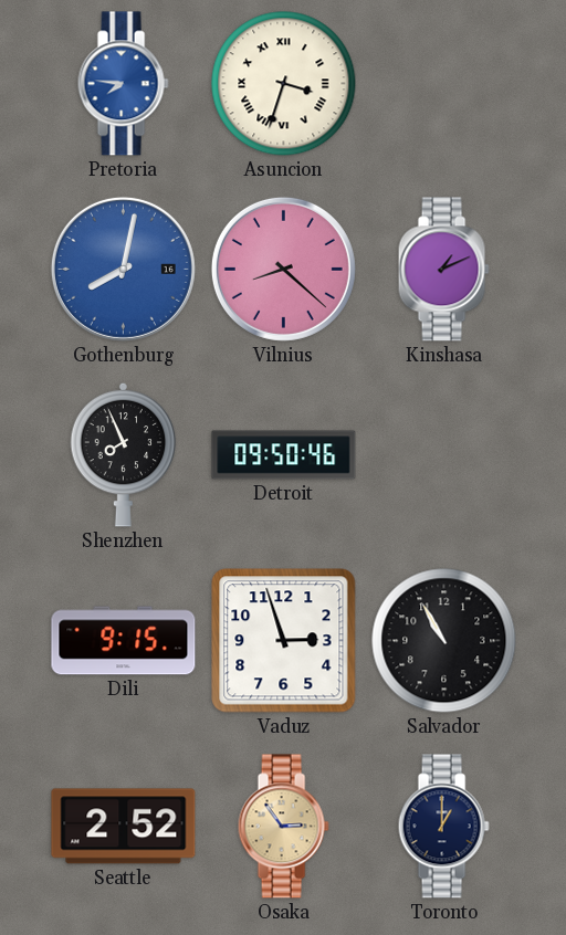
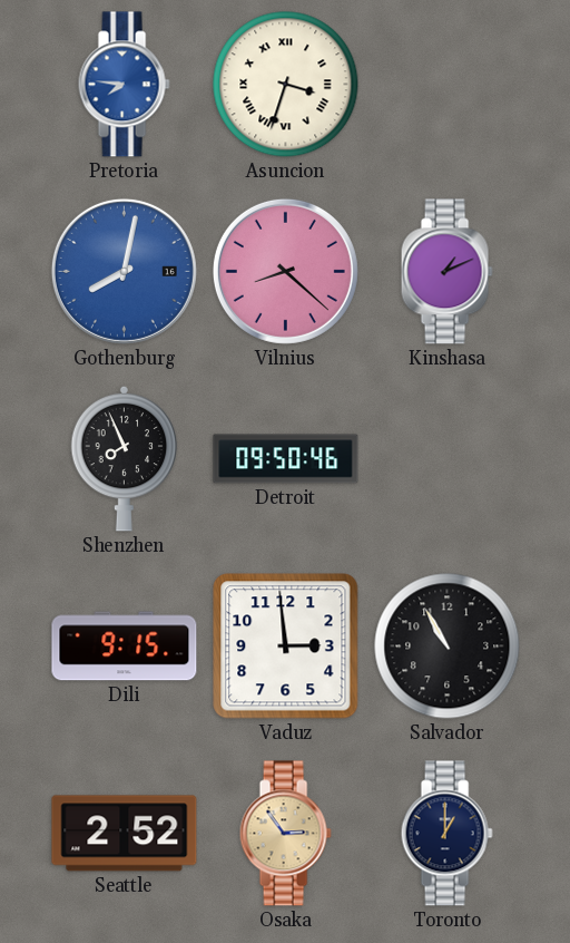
Vaduz: 2:57 -> 2:59 (286, 647)
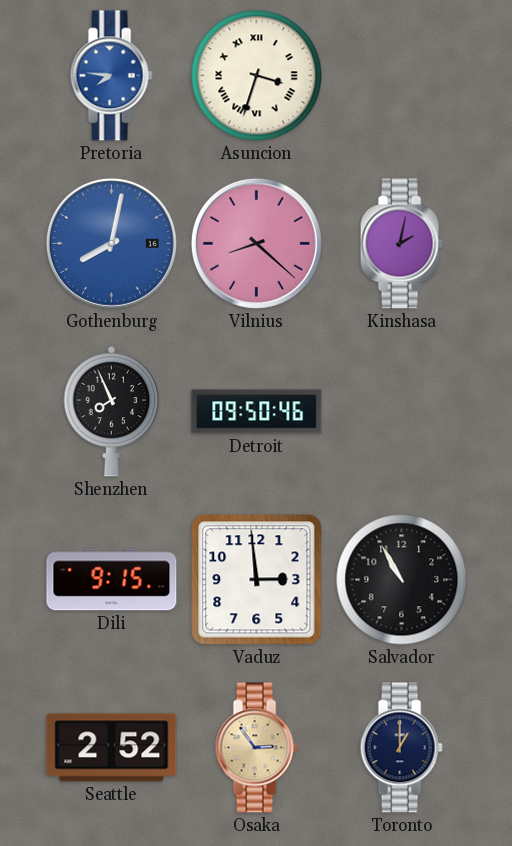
Kinshasa: 1:11 -> 2:02 (401, 244)
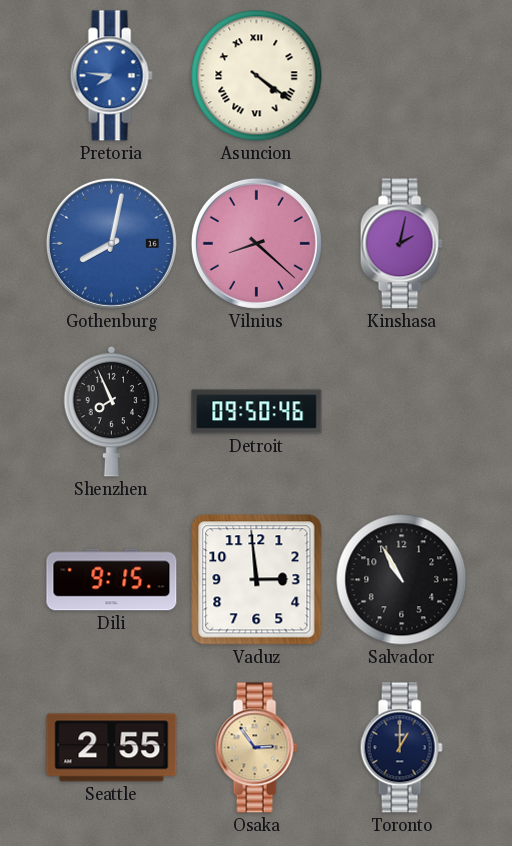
Asuncion: 3:33 -> 4:21 (257, 76)
Seattle: 2:52 -> 2:55 (112, 748)
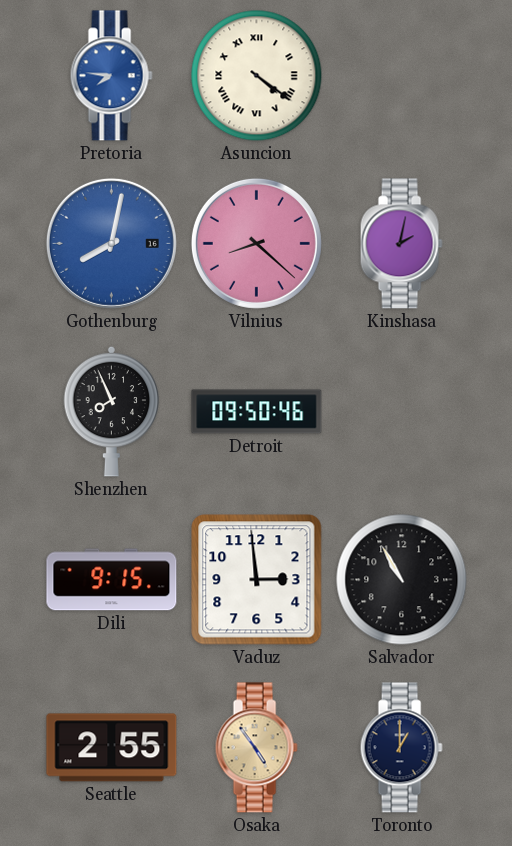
Osaka: 2:54 -> 4:54 (256, 748)
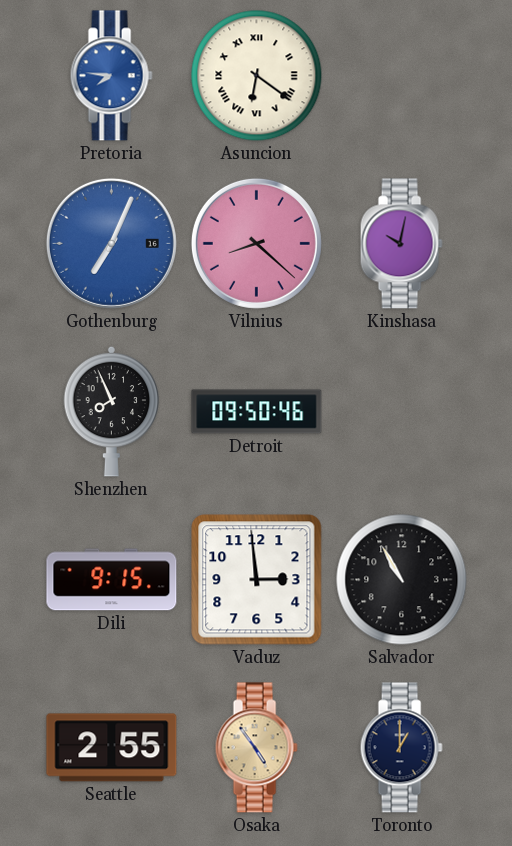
Asuncion: 4:21 -> 6:21 (257, 76)
Gothenburg: 8:02 -> 7:04 (111, 243)
Kinshasa: 2:02 -> 10:02 (401, 244)
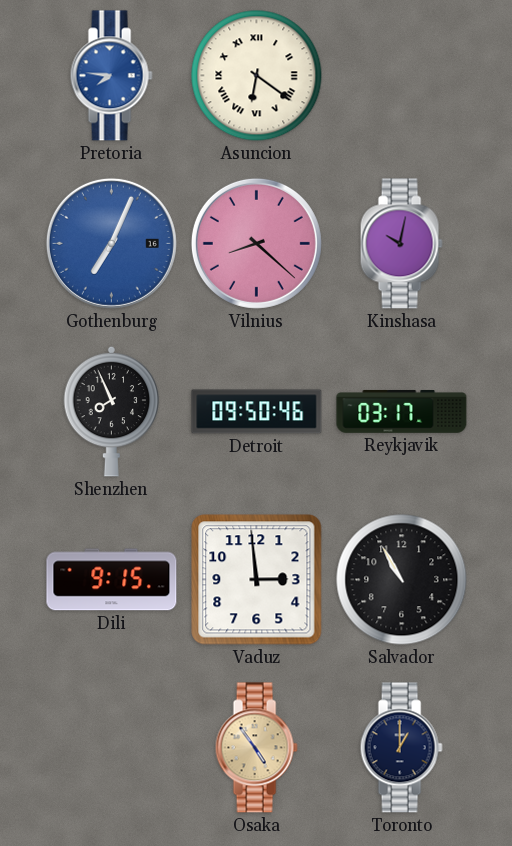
Reykjavik: none -> 03:17 (402, 412)
Seattle: 2:55 -> none (112, 748)
